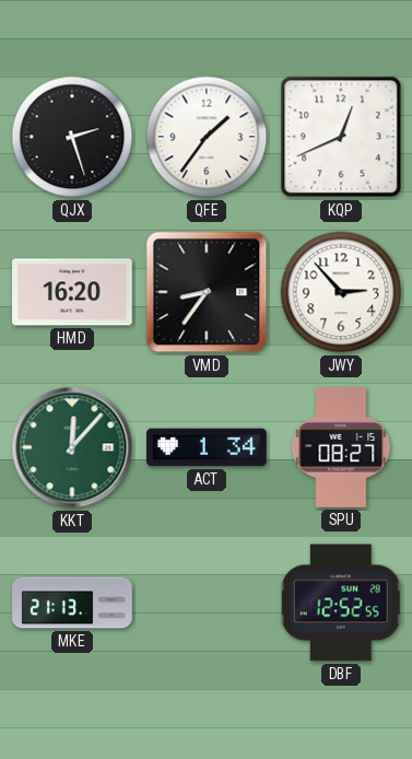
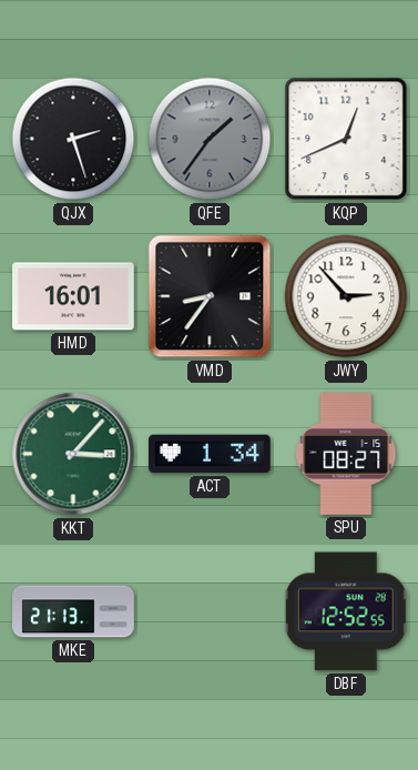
QFE dial: white -> grey (210, 139)
HMD: 16:20 -> 16:01 (73, 296)
KKT: 12:07 -> 3:07 (73, 454)
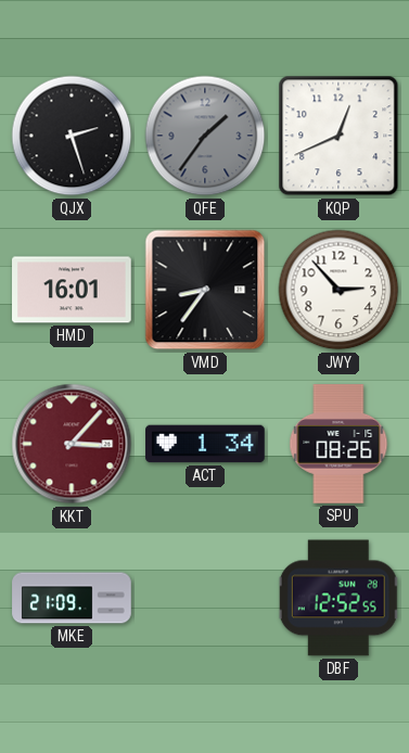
KKT dial: green -> burgundy (72, 444)
SPU: 08:27 -> 08:26 (338, 444)
MKE: 21:13 -> 21:09 (72, 598)
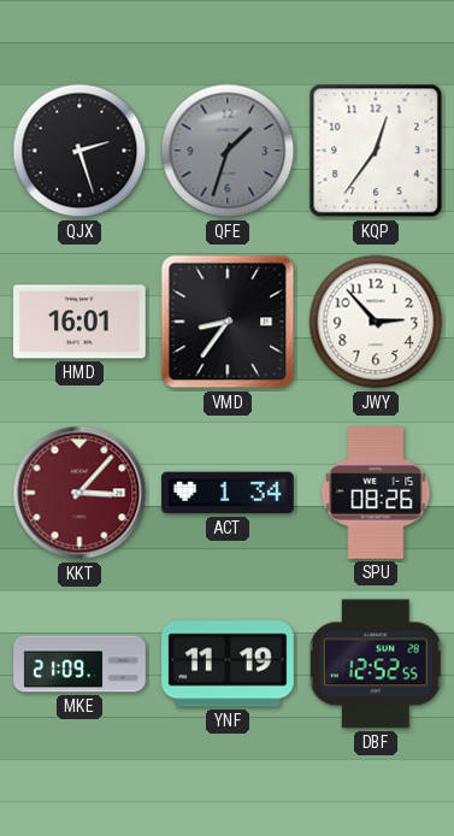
QFE: 1:36 -> 1:33 (228, 151)
KQP: 12:41 -> 12:36 (376, 151)
YNF: none -> 11:19 (229, 664)
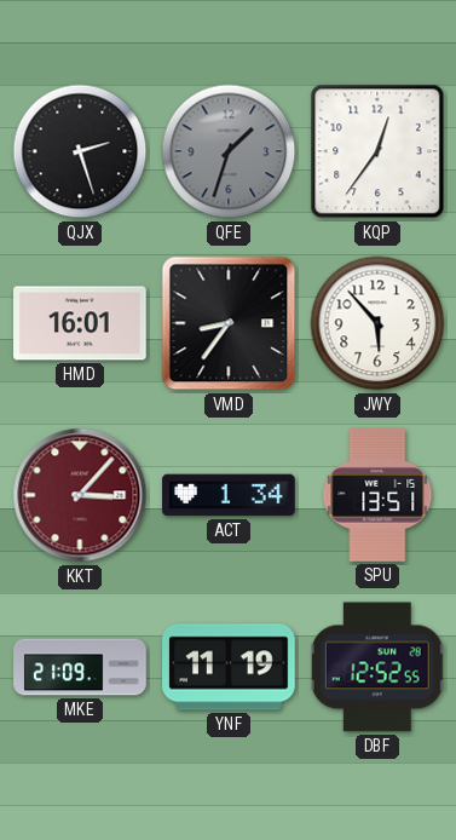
JWY: 2:53 -> 5:53 (377, 323)
SPU: 08:26 -> 13:51 (377, 495)
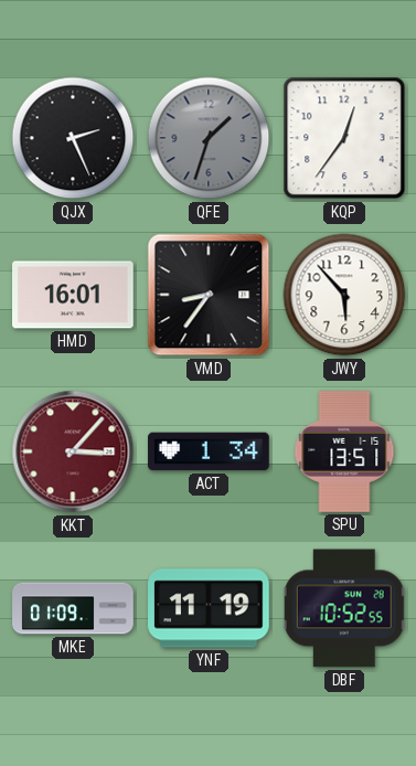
QJX: 2:27 -> 2:26 (73, 138)
MKE: 21:09 -> 01:09 (73, 608)
DBF: 12:52 -> 10:52 (344, 608)
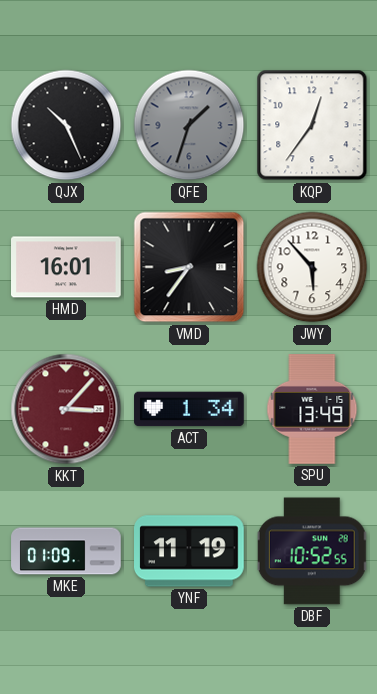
QJX: 2:26 -> 10:26 (66, 125)
SPU: 13:51 -> 13:49 (312, 409)
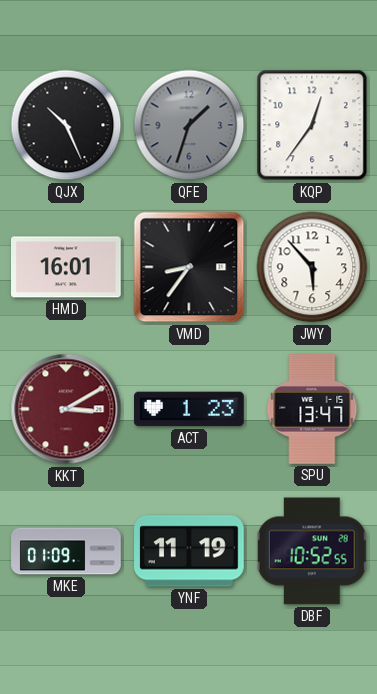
KKT: 3:07 -> 3:10 (66, 409)
ACT: 1:34 -> 1:23 (189, 409)
SPU: 13:49 -> 13:47 (312, 409)
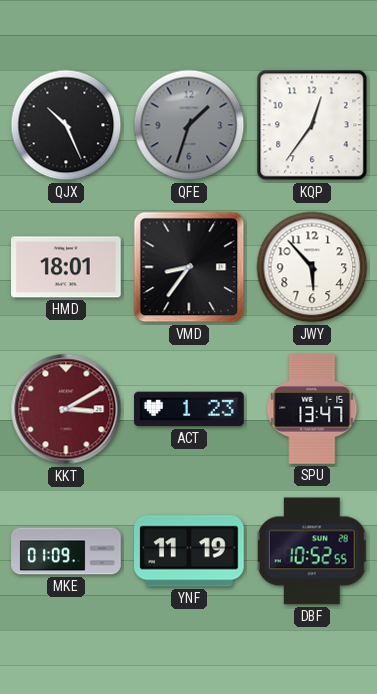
HMD: 16:01 -> 18:01 (66, 267)
